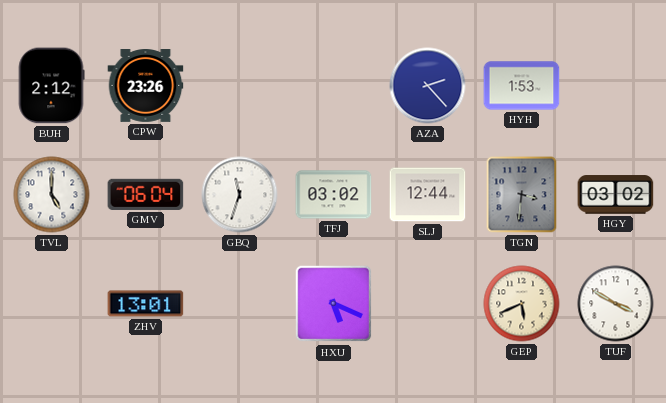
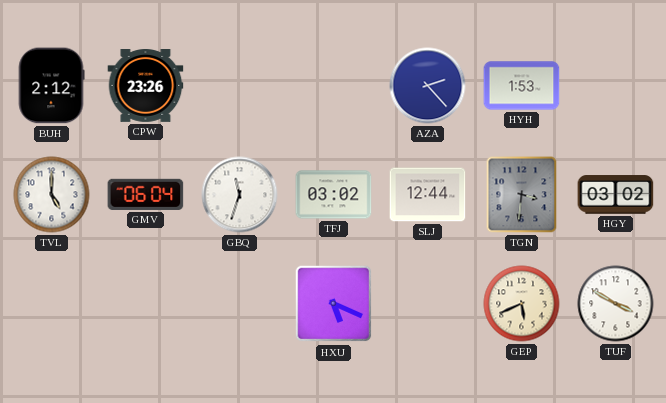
ZHV: 13:01 -> none (146, 304)
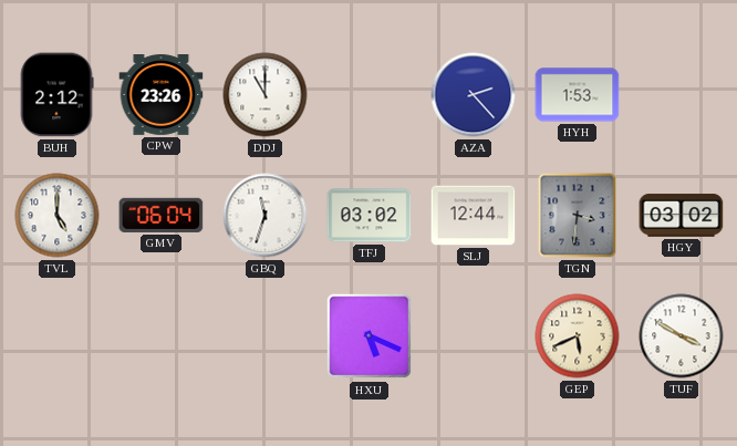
DDJ: none -> 11:00 (266, 95)
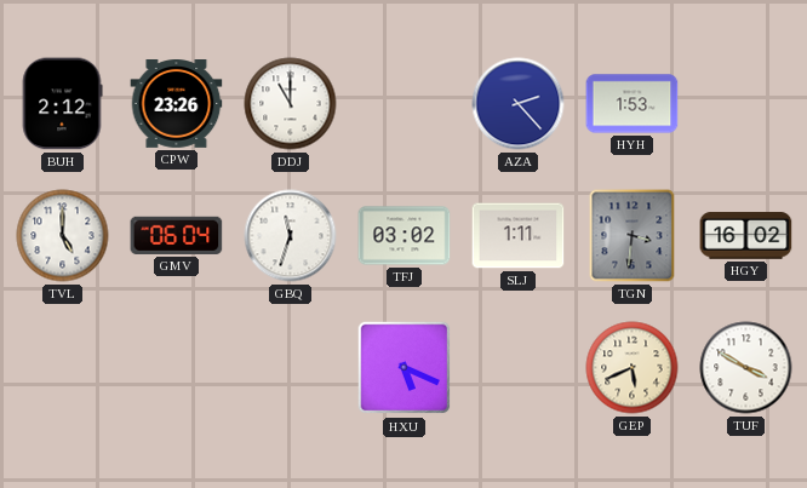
SLJ: 12:44 -> 1:11 (519, 236)
HGY: 03:02 -> 16:02 (746, 236)
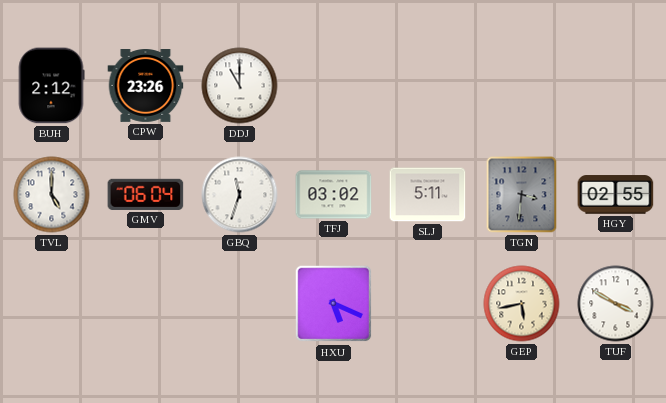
AZA: 2:23 -> none (519, 104)
HYH: 1:53 -> none (633, 104)
SLJ: 1:11 -> 5:11 (428, 195)
HGY: 16:02 -> 02:55 (616, 195)
GEP: 5:41 -> 5:43 (522, 304)
